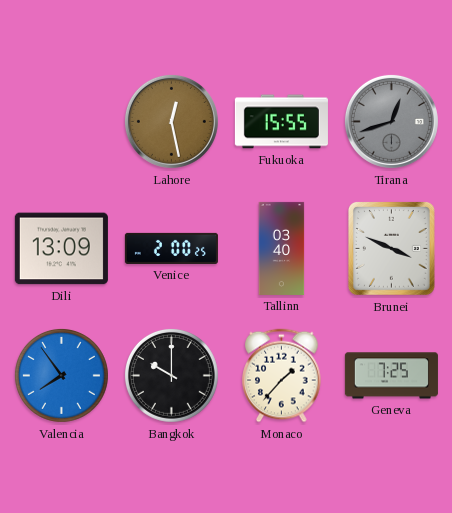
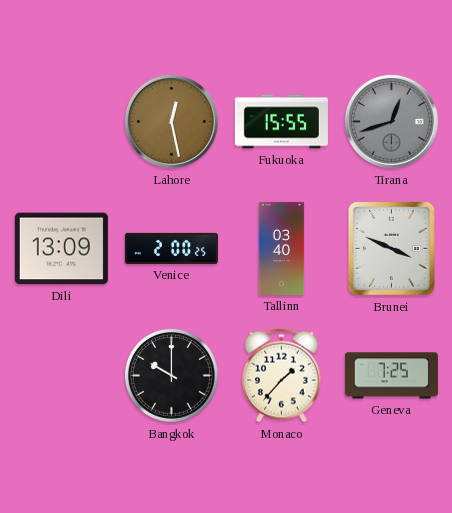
Valencia: 7:54 -> none (61, 375)
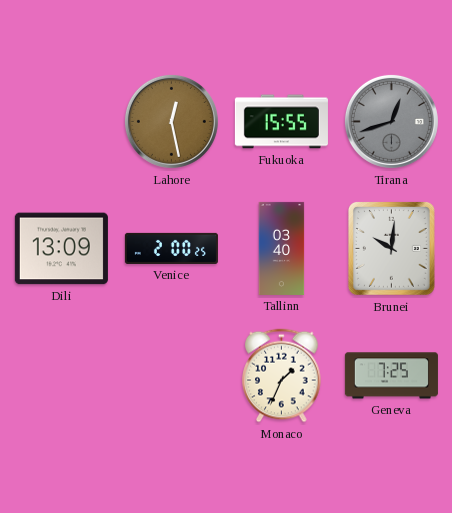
Brunei: 3:49 -> 10:01 (391, 248)
Bangkok: 10:00 -> none (171, 375)
Monaco: 1:37 -> 1:34 (282, 376)
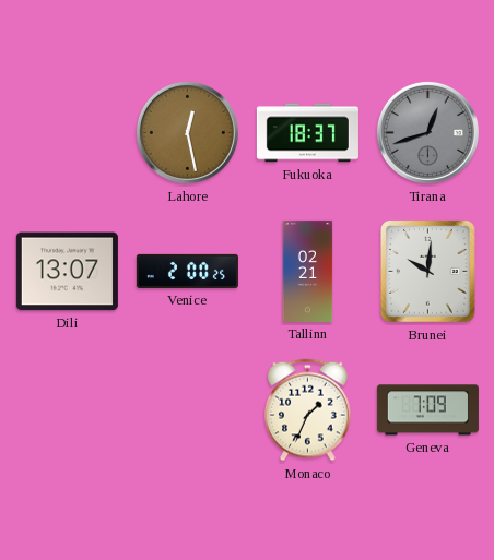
Fukuoka: 15:55 -> 18:37 (307, 133)
Dili: 13:09 -> 13:07 (67, 272)
Tallinn: 03:40 -> 02:21 (308, 271)
Geneva: 7:25 -> 7:09 (427, 410)
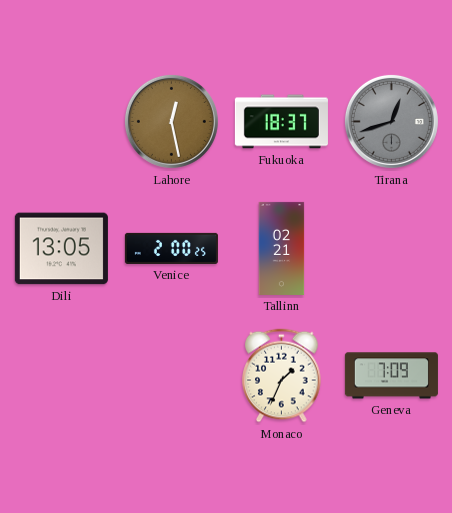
Dili: 13:07 -> 13:05 (61, 249)
Brunei: 10:01 -> none (427, 271)
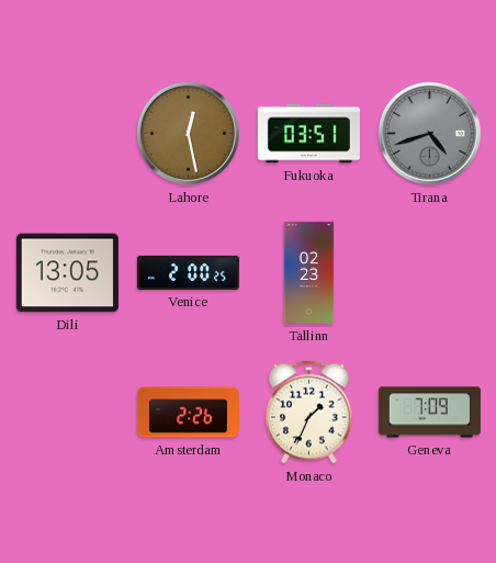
Fukuoka: 18:37 -> 03:51 (308, 134)
Tirana: 12:42 -> 4:42 (429, 133)
Tallinn: 02:21 -> 02:23 (309, 272)
Amsterdam: none -> 2:26 (188, 413)
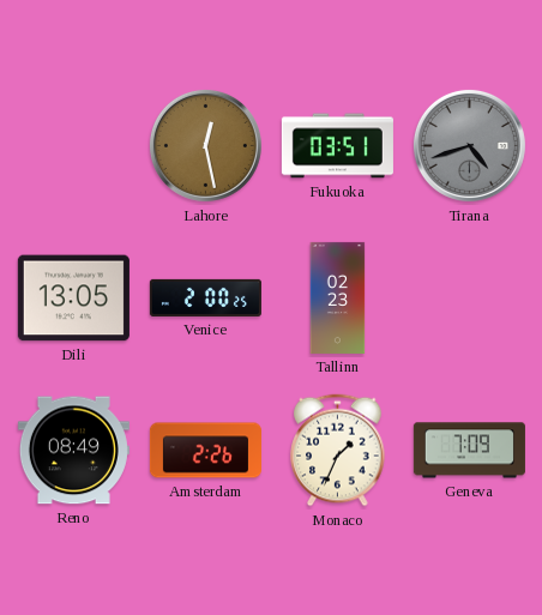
Reno: none -> 08:49 (73, 451)
